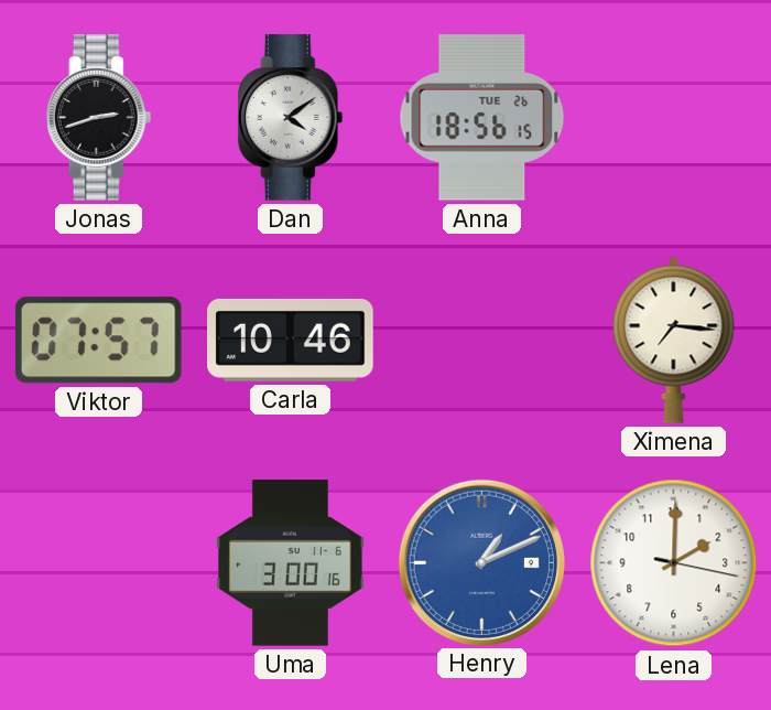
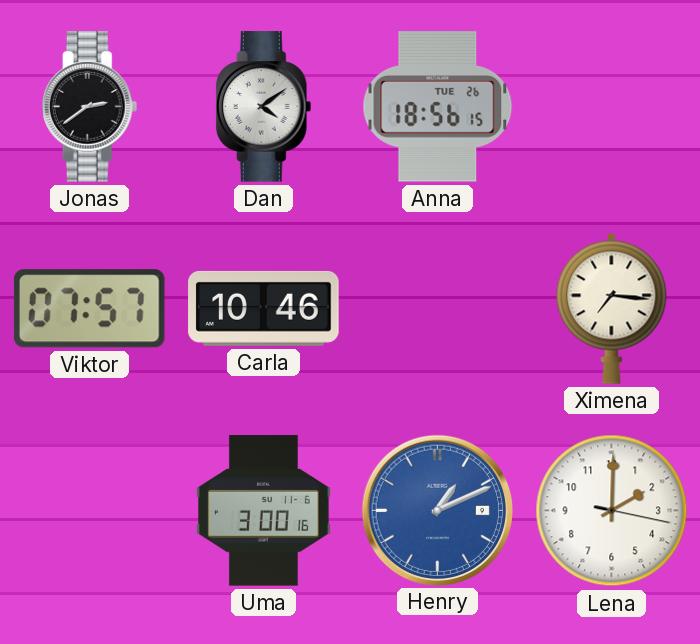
Jonas: 2:42 -> 2:39 (90, 107)
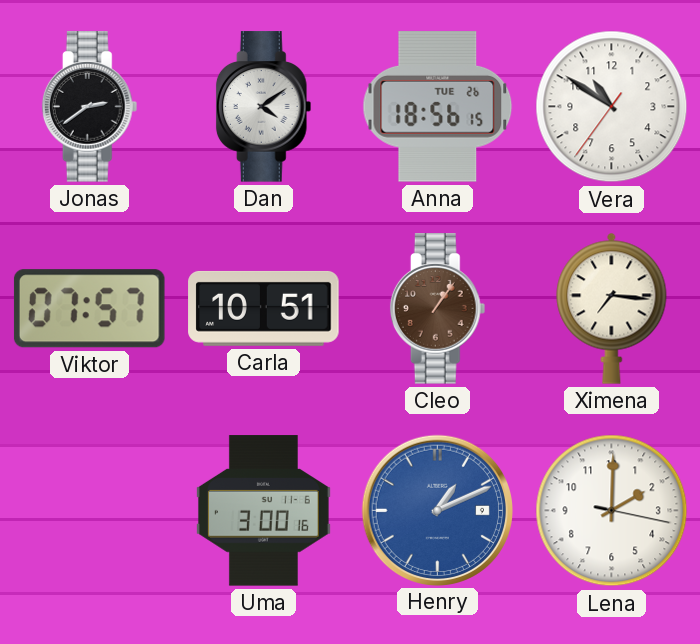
Vera: none -> 10:50 (612, 107)
Carla: 10:46 -> 10:51 (264, 308)
Cleo: none -> 1:06 (438, 309)
